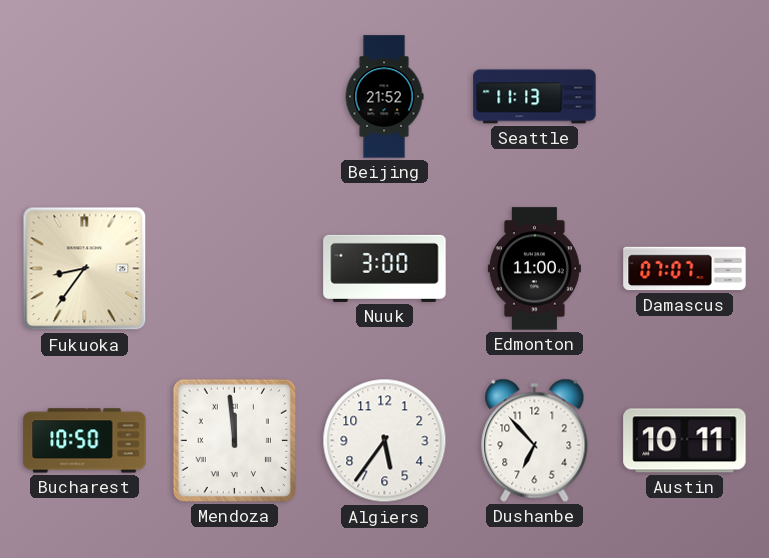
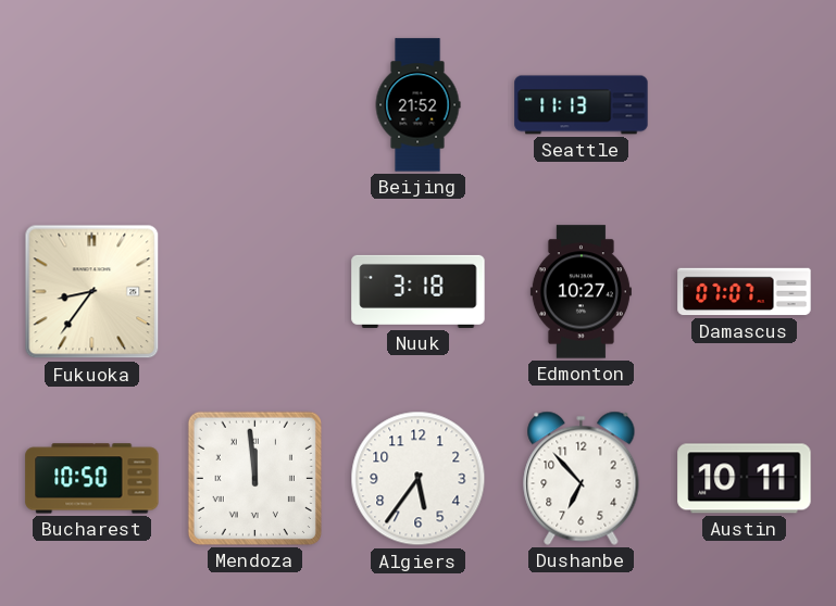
Nuuk: 3:00 -> 3:18 (419, 291)
Edmonton: 11:00 -> 10:27 (581, 292)
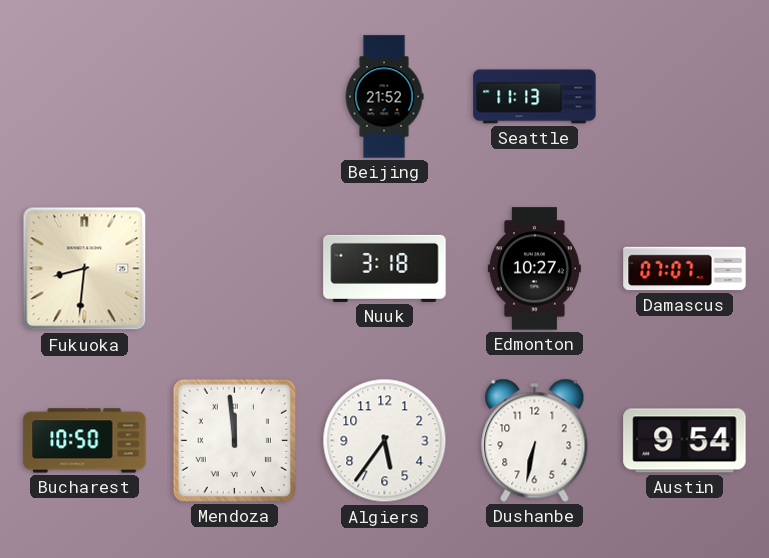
Fukuoka: 8:36 -> 8:31 (85, 269)
Dushanbe: 6:53 -> 6:32 (535, 440)
Austin: 10:11 -> 9:54 (685, 441)
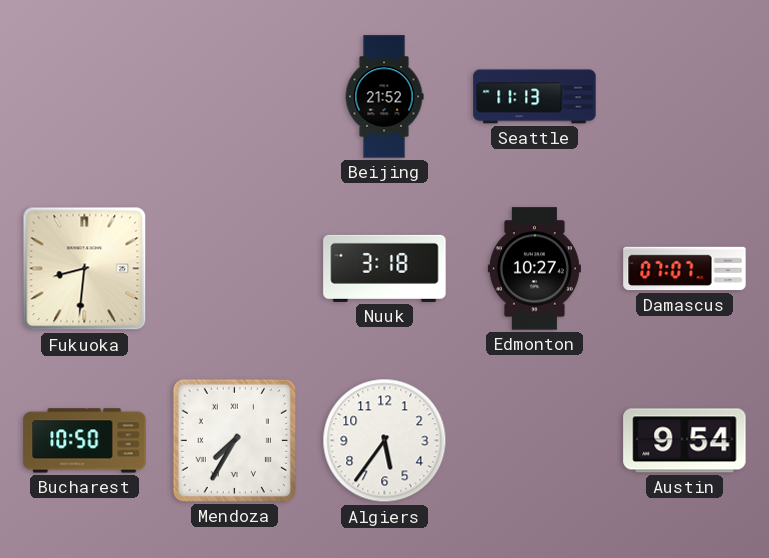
Mendoza: 11:59 -> 7:35 (234, 440)
Dushanbe: 6:32 -> none (535, 440)
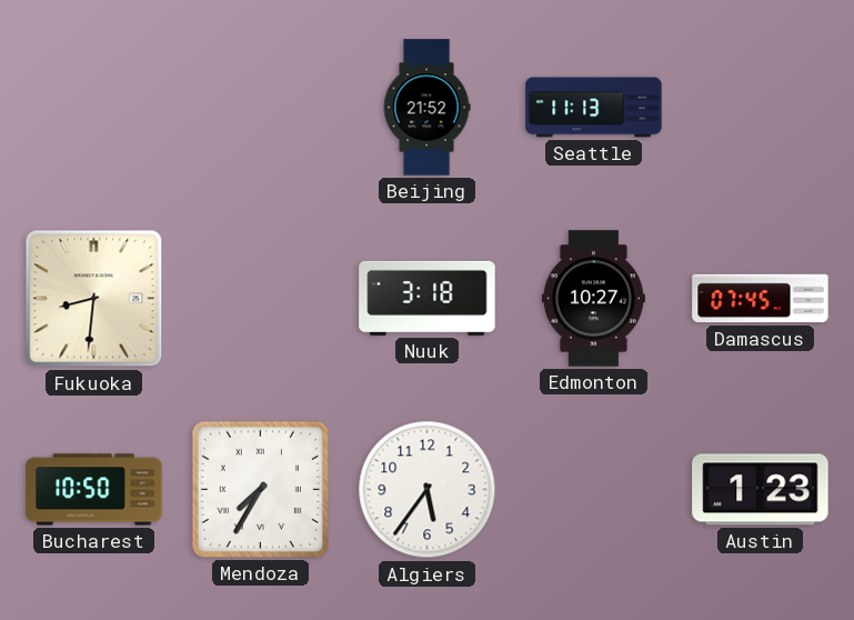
Damascus: 07:07 -> 07:45 (761, 299)
Austin: 9:54 -> 1:23 (761, 490)
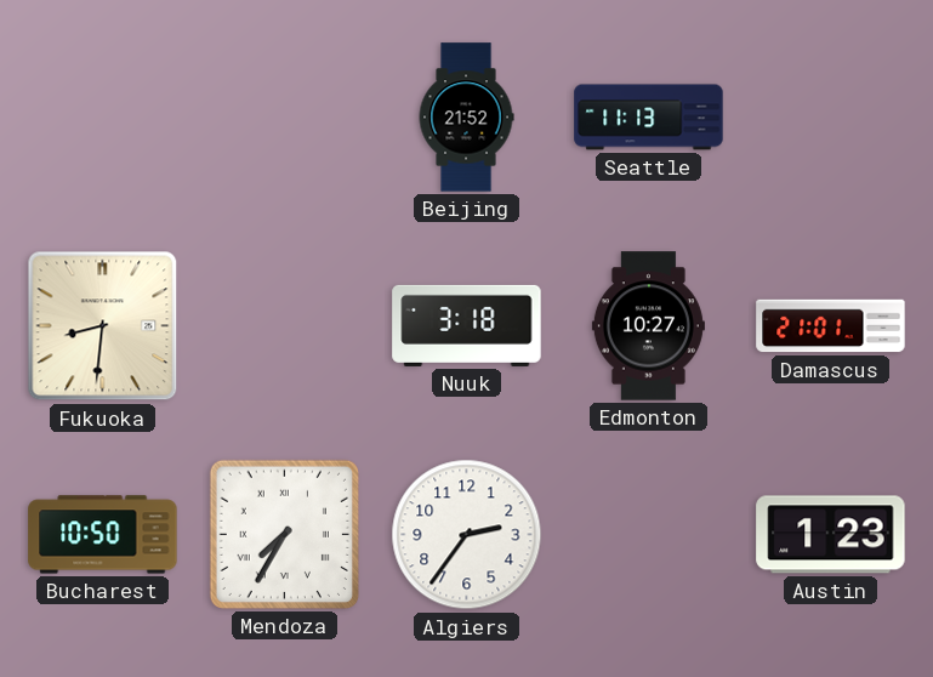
Damascus: 07:45 -> 21:01 (831, 326)
Algiers: 5:36 -> 2:36 (467, 535)
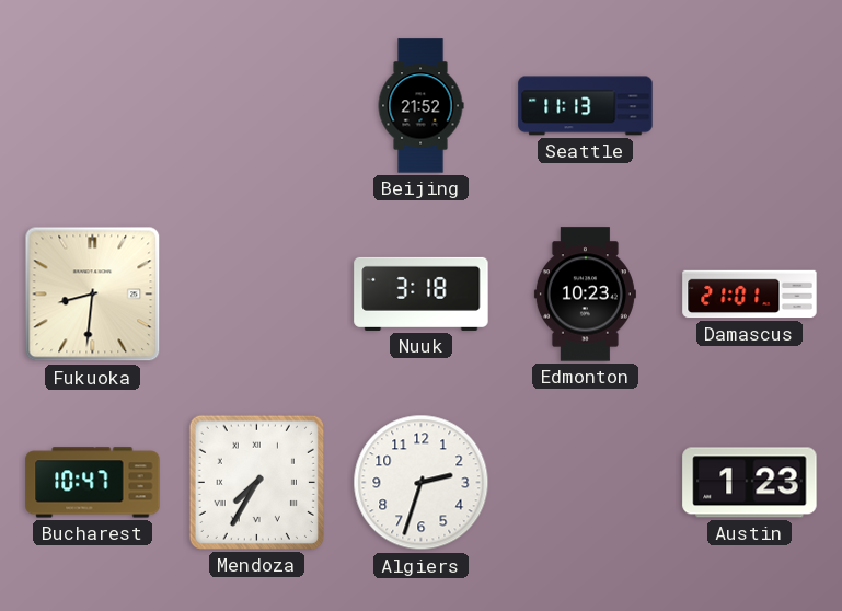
Edmonton: 10:27 -> 10:23 (585, 295)
Bucharest: 10:50 -> 10:47 (93, 483)
Algiers: 2:36 -> 2:33 (422, 483)
